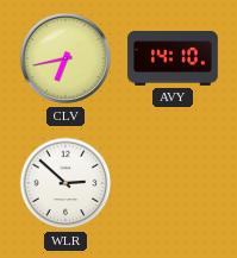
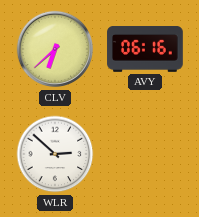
CLV: 6:43 -> 6:38 (55, 49)
AVY: 14:10 -> 06:16 (145, 50)
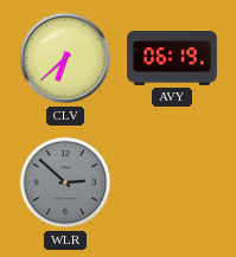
AVY: 06:16 -> 06:19 (172, 59)
WLR dial: white -> grey (65, 182)
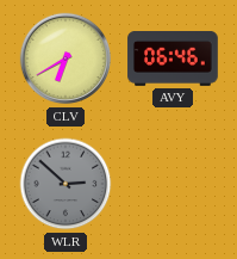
CLV: 6:38 -> 6:40 (66, 58)
AVY: 06:19 -> 06:46 (173, 60)
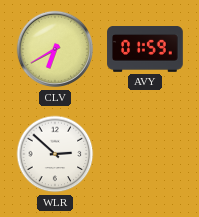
AVY: 06:46 -> 01:59 (145, 50)
WLR dial: grey -> white (55, 154)
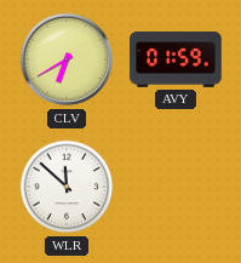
WLR: 2:52 -> 11:52 (67, 187)
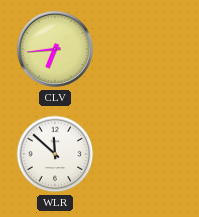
CLV: 6:40 -> 6:44 (55, 49)
AVY: 01:59 -> none (176, 61)
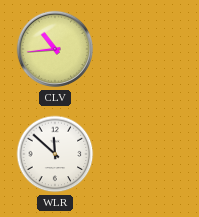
CLV: 6:44 -> 10:44 (55, 49)
